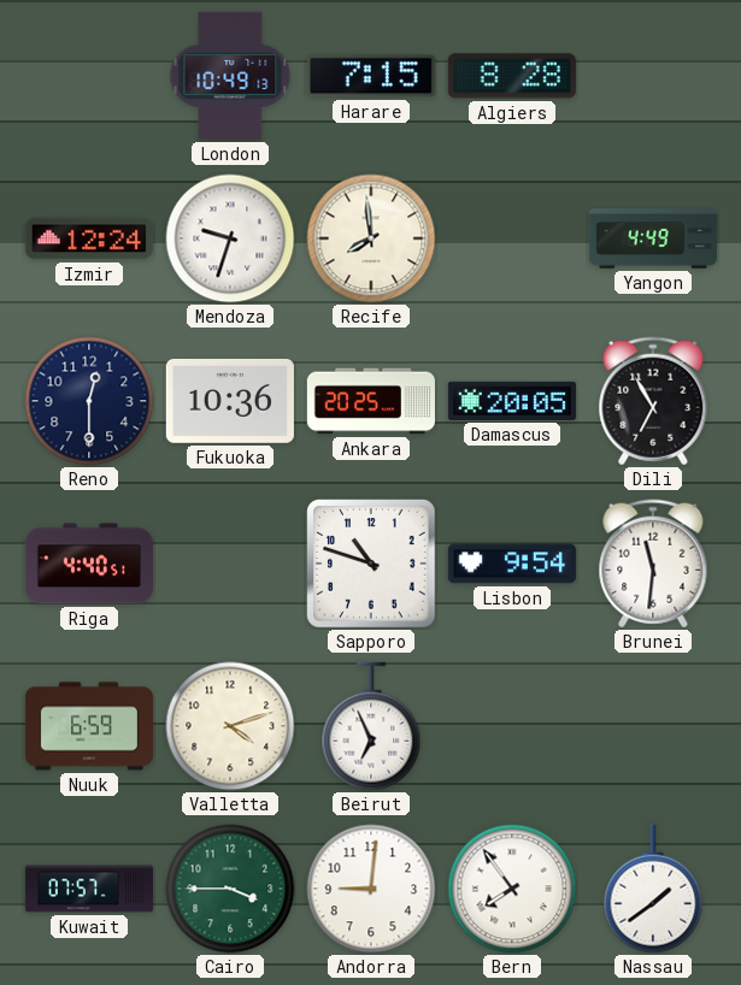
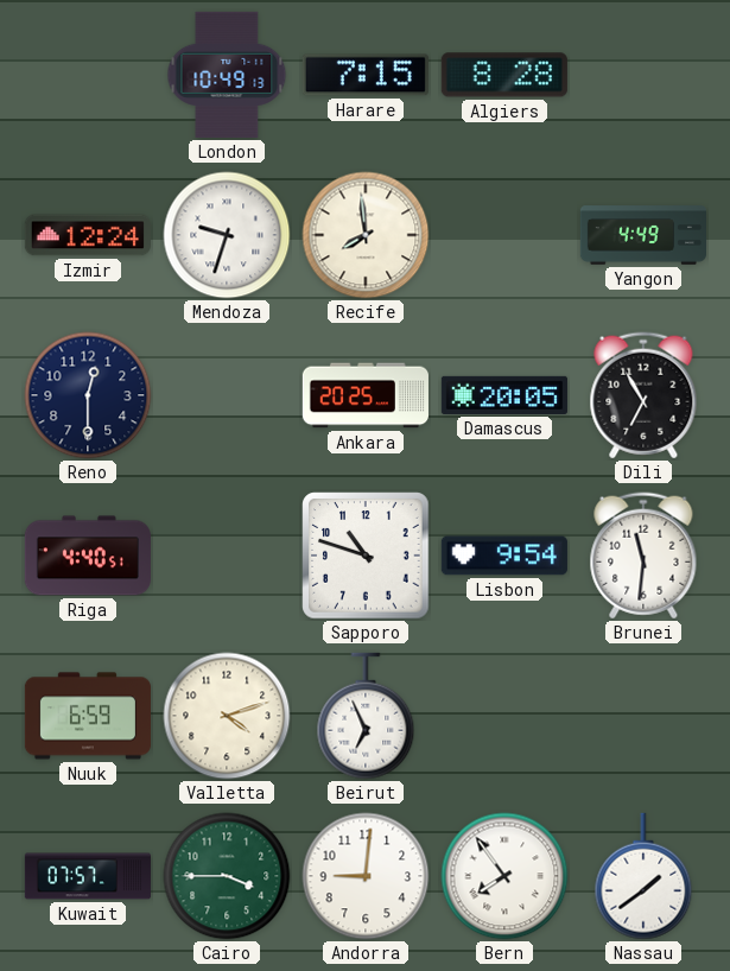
Fukuoka: 10:36 -> none (230, 401)
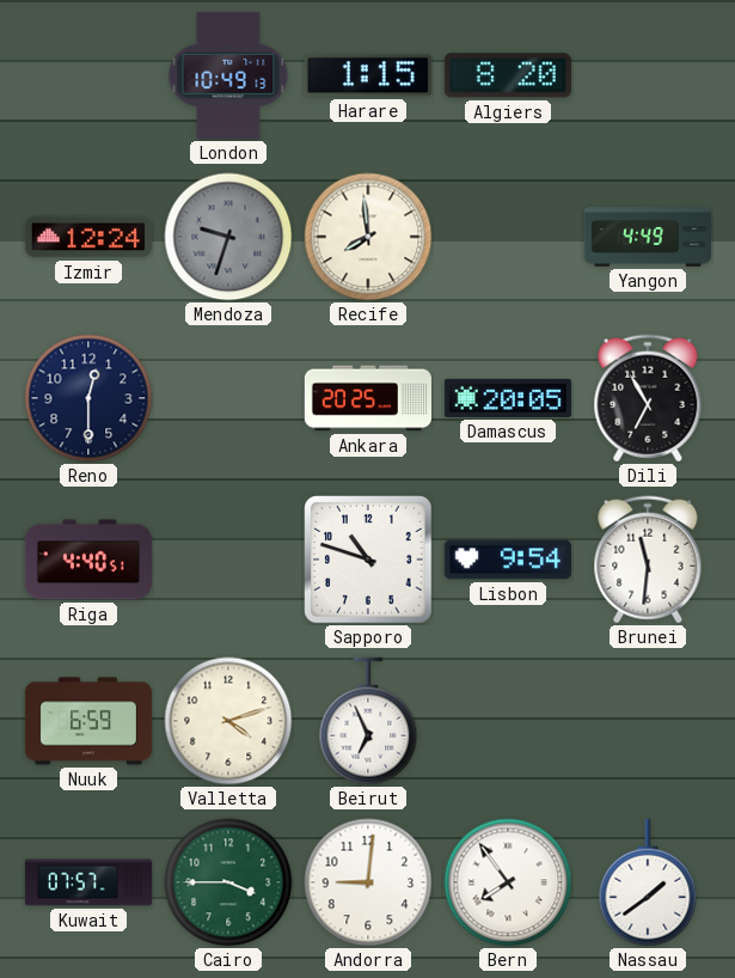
Harare: 7:15 -> 1:15 (368, 75)
Algiers: 8:28 -> 8:20 (508, 75)
Mendoza dial: white -> grey (228, 237)
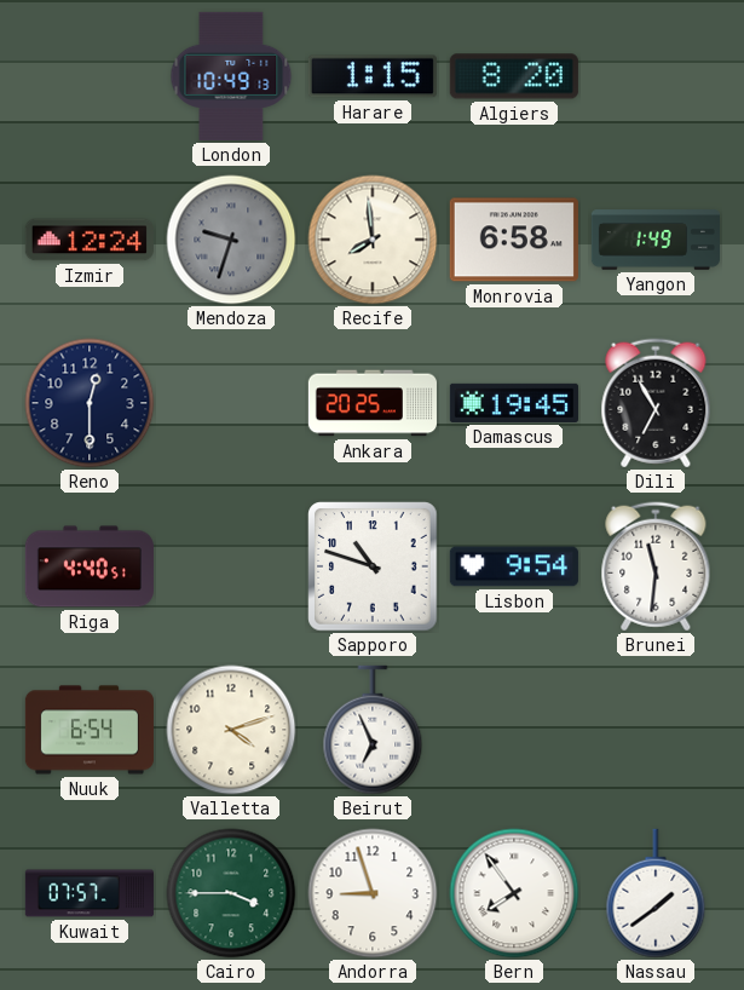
Monrovia: none -> 6:58 (514, 240)
Yangon: 4:49 -> 1:49 (654, 240)
Damascus: 20:05 -> 19:45 (514, 403)
Nuuk: 6:59 -> 6:54 (90, 730)
Andorra: 9:01 -> 8:57 (373, 893)
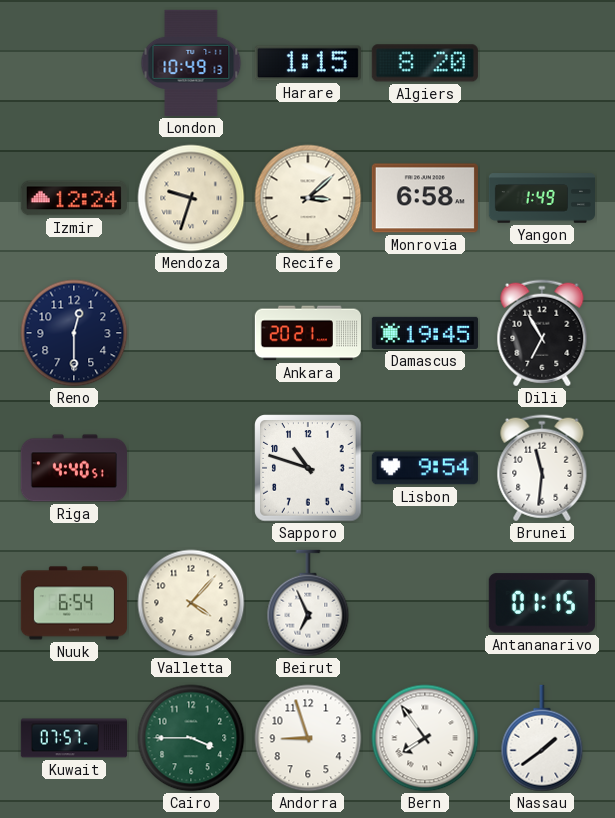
Mendoza dial: grey -> cream (191, 198)
Recife: 7:59 -> 3:08 (308, 198)
Ankara: 20:25 -> 20:21 (308, 333)
Valletta: 4:12 -> 4:07 (191, 603)
Antananarivo: none -> 01:15 (542, 603)
